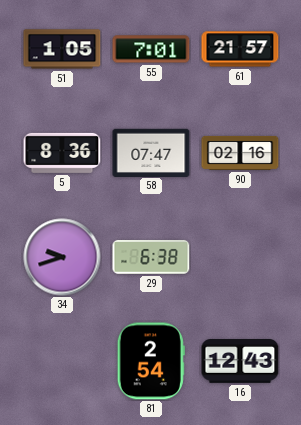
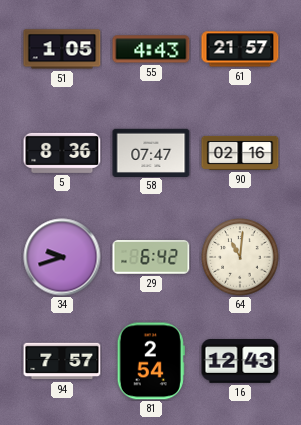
55: 7:01 -> 4:43 (151, 49)
29: 6:38 -> 6:42 (151, 257)
64: none -> 11:01 (240, 257)
94: none -> 7:57 (62, 361)
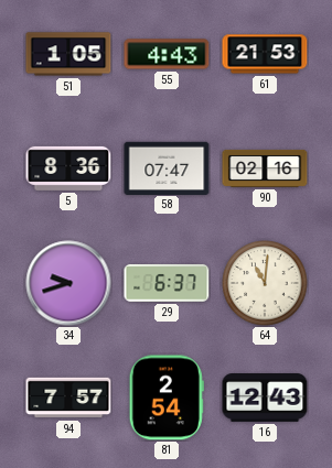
61: 21:57 -> 21:53 (265, 54)
29: 6:42 -> 6:37 (167, 283)
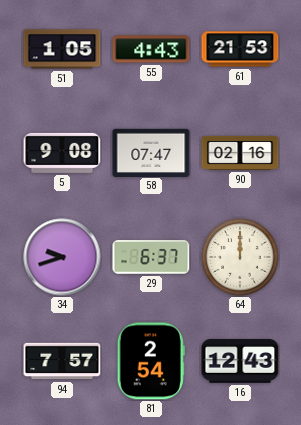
5: 8:36 -> 9:08 (62, 153)
64: 11:01 -> 12:00 (240, 257)
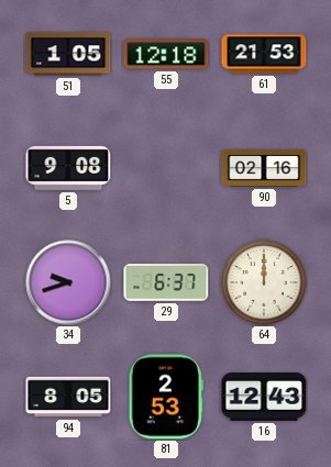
55: 4:43 -> 12:18 (166, 54)
58: 07:47 -> none (151, 152)
94: 7:57 -> 8:05 (68, 397)
81: 2:54 -> 2:53 (166, 397)
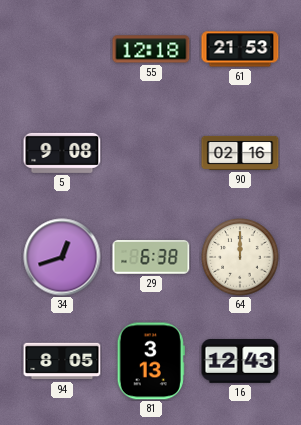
51: 1:05 -> none (68, 54)
34: 9:42 -> 12:42 (62, 257)
29: 6:37 -> 6:38 (151, 257)
81: 2:53 -> 3:13 (151, 361)
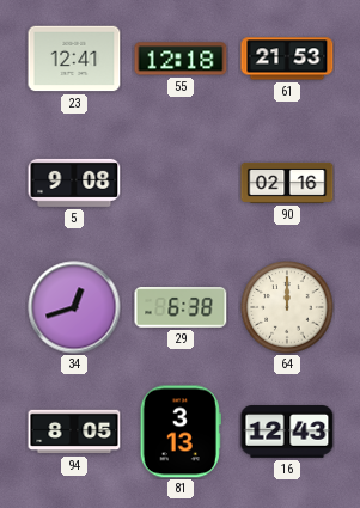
23: none -> 12:41 (74, 59)
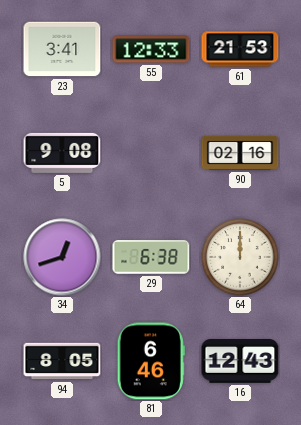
23: 12:41 -> 3:41 (62, 49)
55: 12:18 -> 12:33 (151, 49)
81: 3:13 -> 6:46 (151, 361)
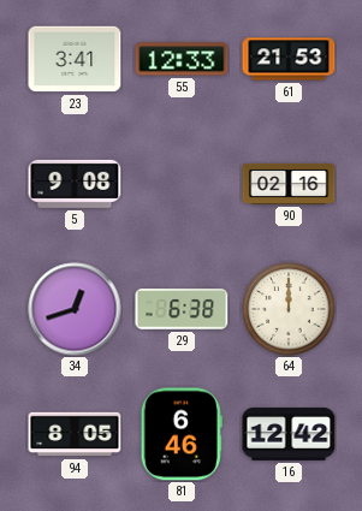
16: 12:43 -> 12:42 (289, 435)
